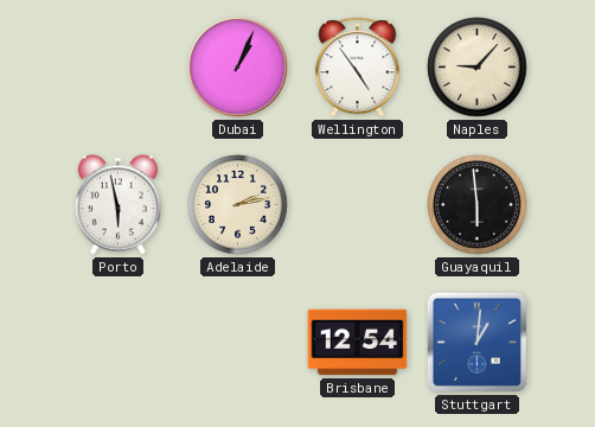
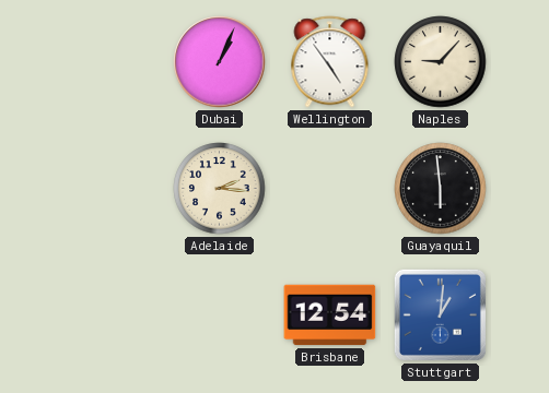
Porto: 5:58 -> none (117, 205)
Adelaide: 2:13 -> 2:16 (220, 189)
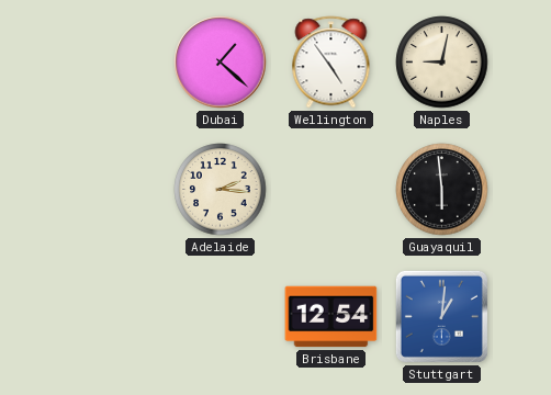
Dubai: 1:04 -> 1:22 (221, 63)
Naples: 9:07 -> 9:02 (442, 63)
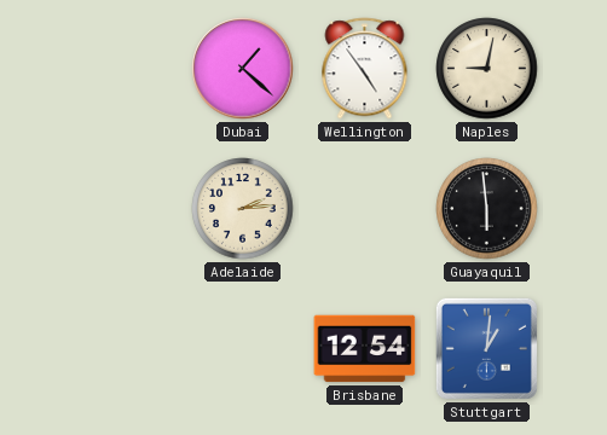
Adelaide: 2:16 -> 2:14 (243, 209)
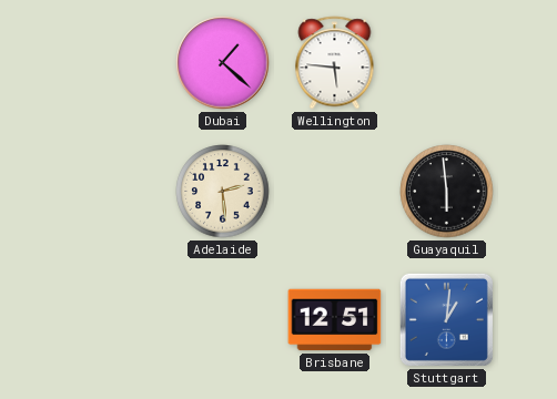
Wellington: 4:54 -> 5:46 (335, 63)
Naples: 9:02 -> none (487, 69)
Adelaide: 2:14 -> 2:29 (223, 192)
Brisbane: 12:54 -> 12:51 (335, 320)
